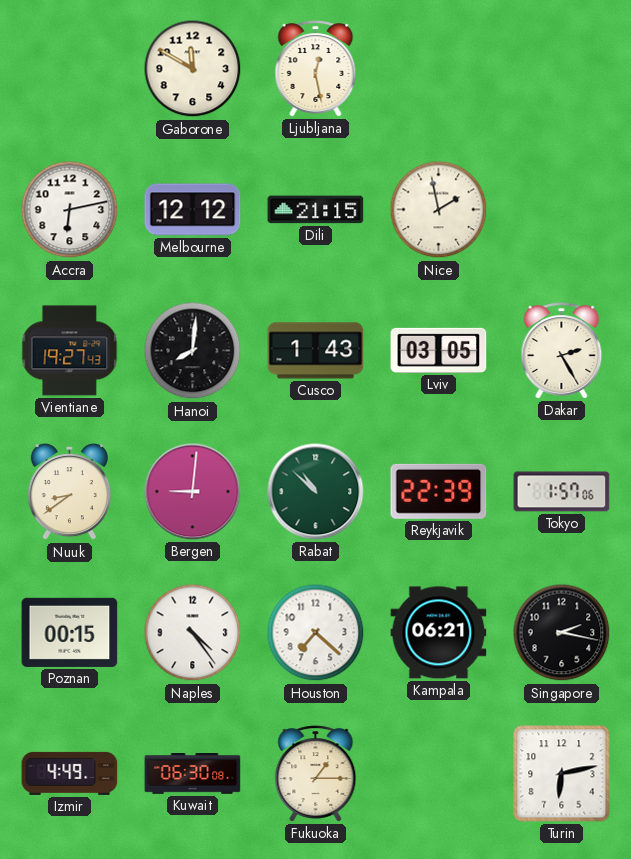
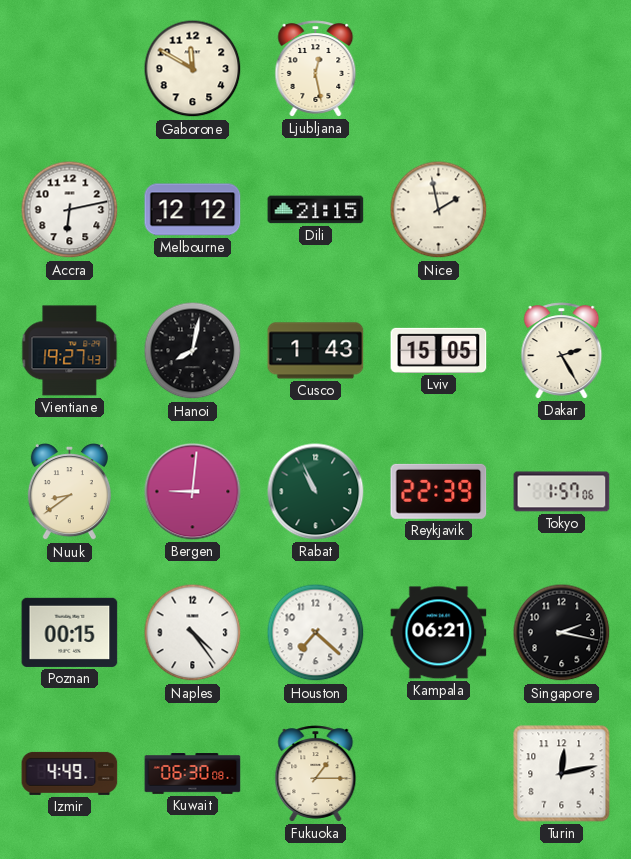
Hanoi: 8:01 -> 8:02 (193, 351)
Lviv: 03:05 -> 15:05 (439, 350)
Rabat: 10:52 -> 10:56 (316, 492)
Turin: 6:13 -> 12:13 (562, 774)
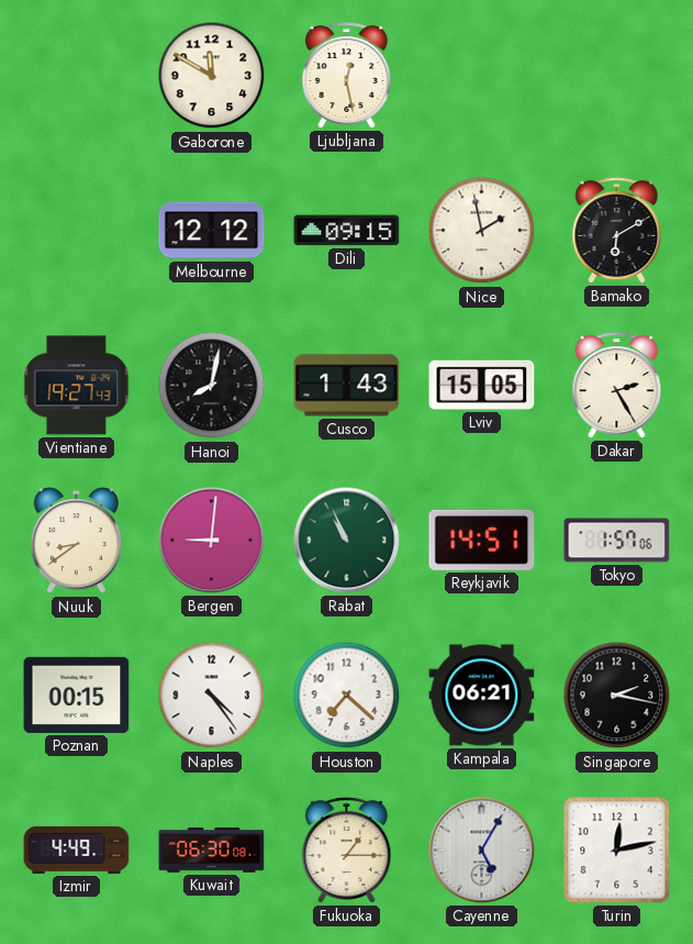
Accra: 6:13 -> none (70, 210)
Dili: 21:15 -> 09:15 (347, 231)
Bamako: none -> 6:10 (617, 231)
Reykjavik: 22:39 -> 14:51 (482, 540)
Cayenne: none -> 5:05 (482, 851)
